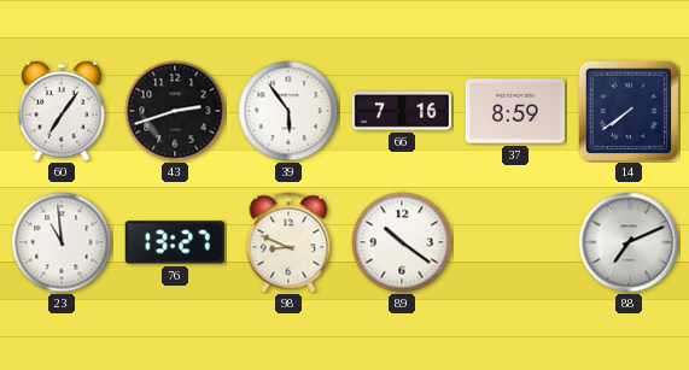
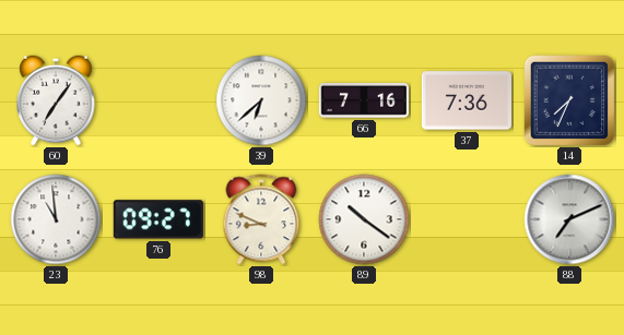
43: 2:42 -> none (175, 111)
39: 5:54 -> 6:38 (261, 100)
37: 8:59 -> 7:36 (467, 100)
14: 7:39 -> 7:34 (569, 100)
76: 13:27 -> 09:27 (158, 219)
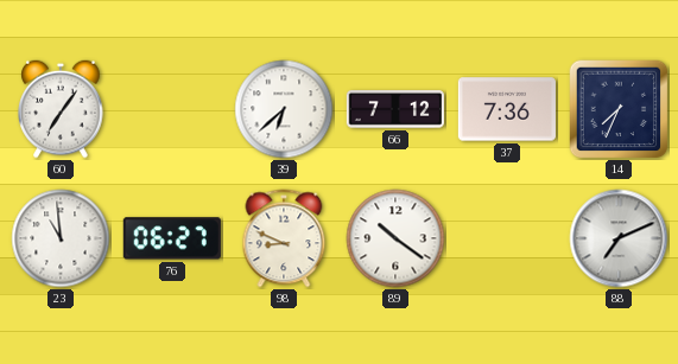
66: 7:16 -> 7:12 (395, 109)
76: 09:27 -> 06:27 (172, 238)
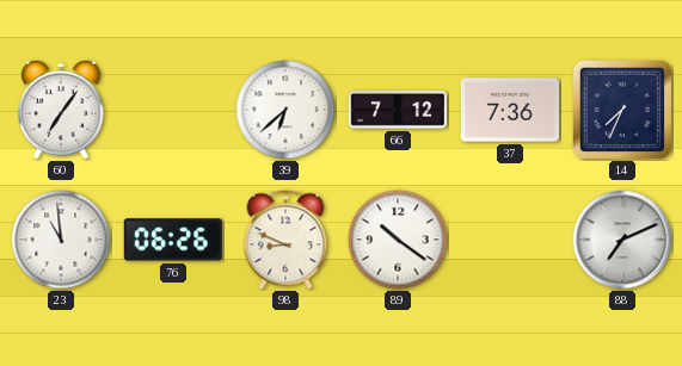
76: 06:27 -> 06:26 (173, 240)
